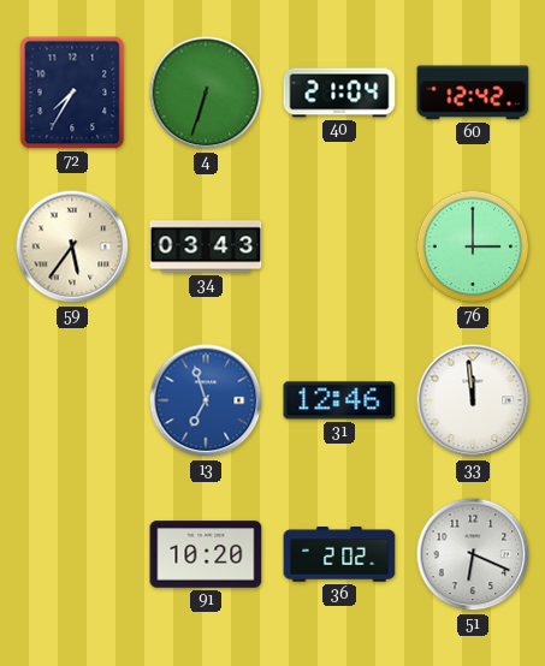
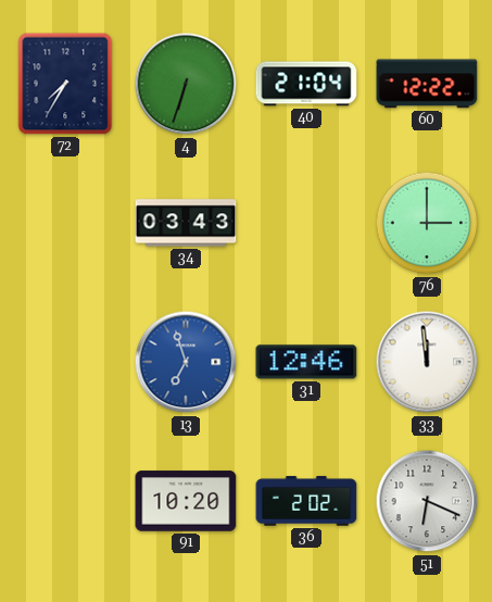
60: 12:42 -> 12:22 (427, 84)
59: 5:36 -> none (72, 246)
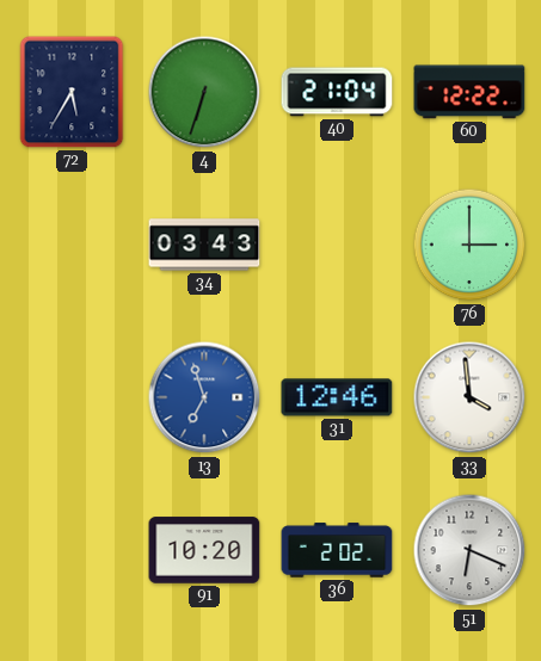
72: 7:35 -> 5:35 (72, 92)
33: 11:59 -> 3:59 (469, 397)
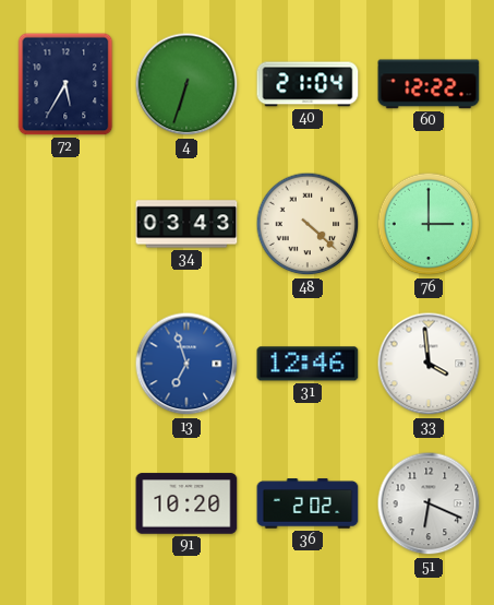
48: none -> 4:22 (308, 224)
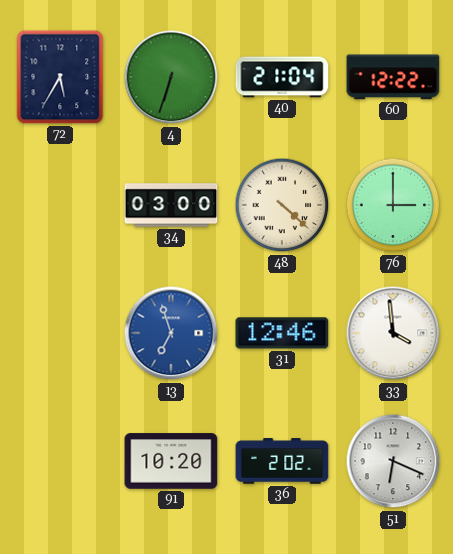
34: 03:43 -> 03:00 (171, 205)
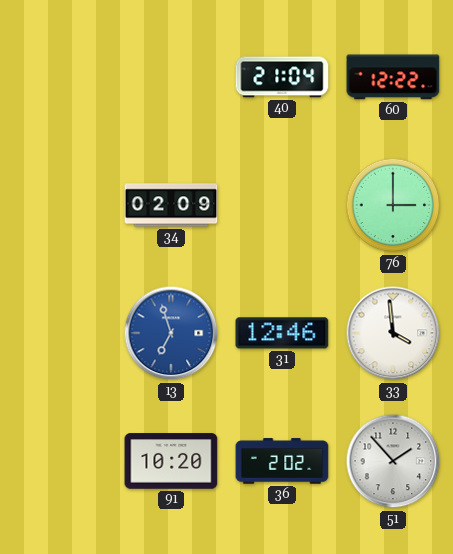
72: 5:35 -> none (60, 77)
4: 6:33 -> none (171, 77)
34: 03:00 -> 02:09 (171, 205)
48: 4:22 -> none (282, 205)
51: 6:19 -> 1:53 (393, 461)
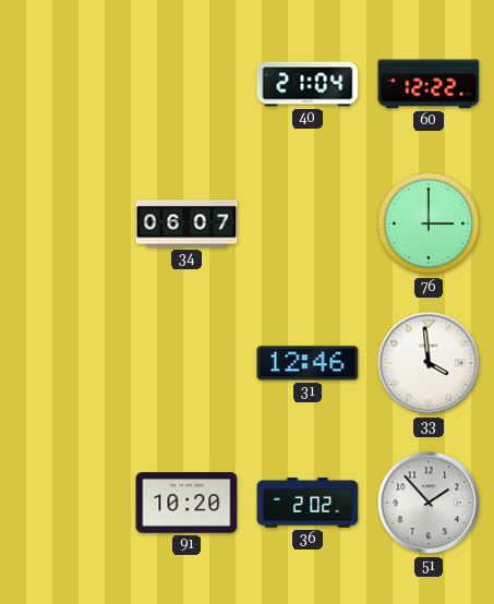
34: 02:09 -> 06:07 (186, 224)
13: 6:57 -> none (171, 333)
